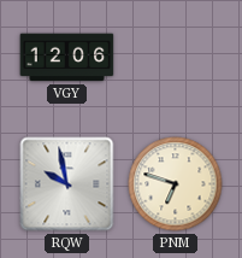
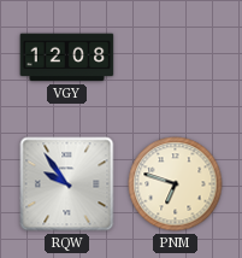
VGY: 12:06 -> 12:08 (67, 58)
RQW: 9:58 -> 9:54 (67, 184)
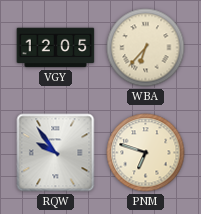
VGY: 12:08 -> 12:05 (56, 48)
WBA: none -> 6:37 (146, 48)
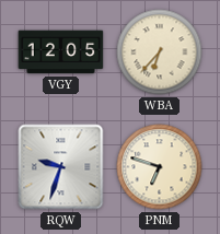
RQW: 9:54 -> 9:33 (61, 167)
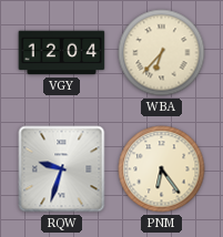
VGY: 12:05 -> 12:04 (62, 53)
PNM: 6:48 -> 6:24 (162, 169)
